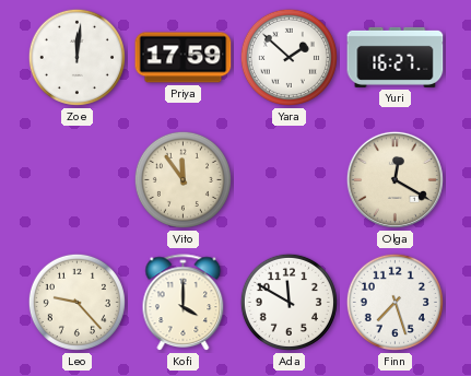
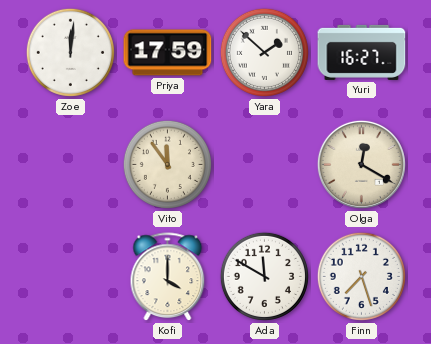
Leo: 9:23 -> none (76, 302)
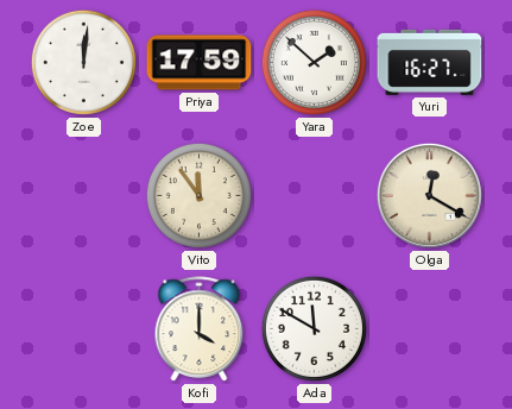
Finn: 7:27 -> none (361, 276)
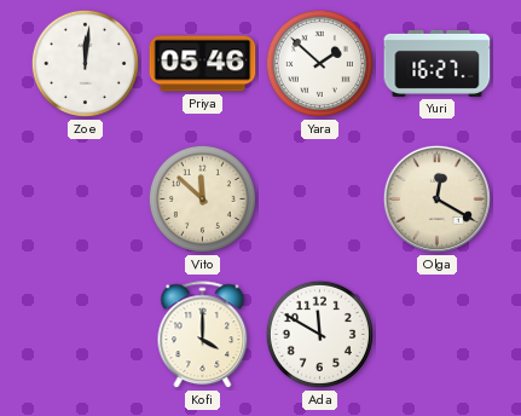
Priya: 17:59 -> 05:46 (203, 64)
Vito: 11:54 -> 11:52 (202, 198)
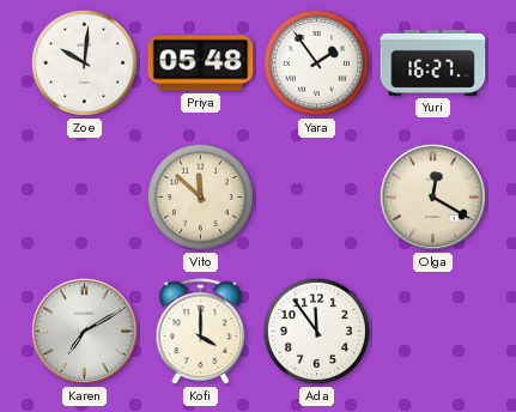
Zoe: 12:01 -> 10:01 (84, 62)
Priya: 05:46 -> 05:48 (201, 63)
Yara: 1:52 -> 1:54 (316, 62)
Karen: none -> 7:10 (84, 331)
Ada: 11:50 -> 11:54 (316, 331)
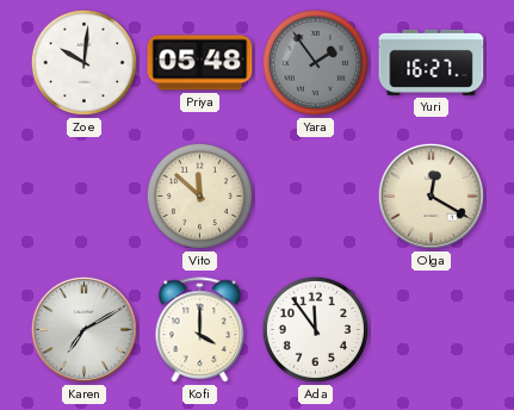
Yara dial: white -> grey (315, 62)
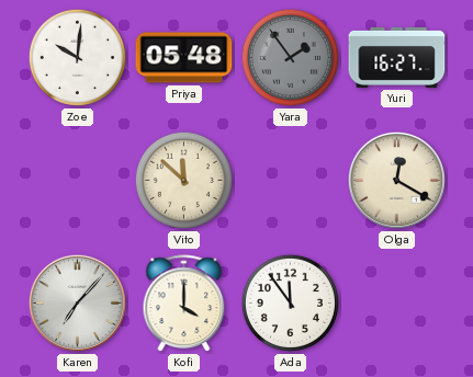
Karen: 7:10 -> 7:07 (77, 302)
